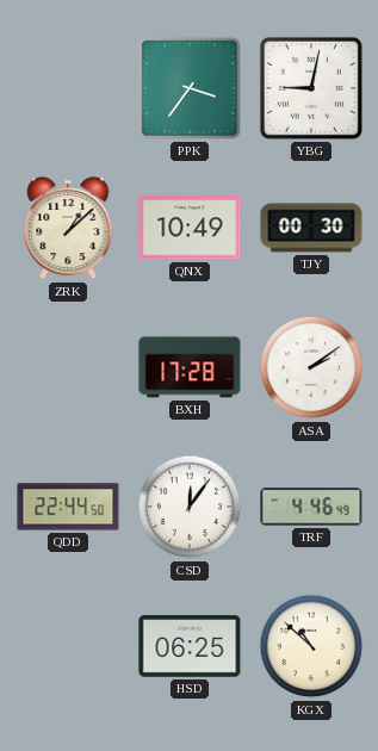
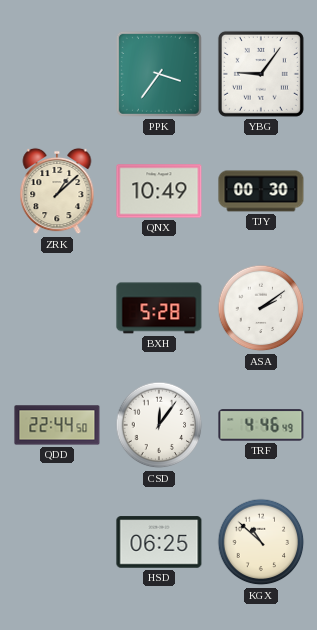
YBG: 9:02 -> 9:06 (261, 74)
BXH: 17:28 -> 5:28 (159, 308)
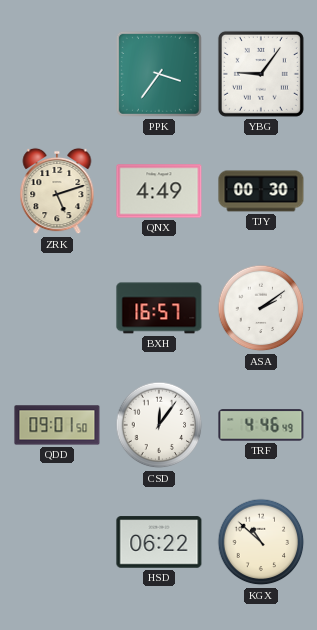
ZRK: 1:08 -> 5:12 (57, 191)
QNX: 10:49 -> 4:49 (159, 191)
BXH: 5:28 -> 16:57 (159, 308)
QDD: 22:44 -> 09:01 (57, 425)
HSD: 06:25 -> 06:22 (159, 542)
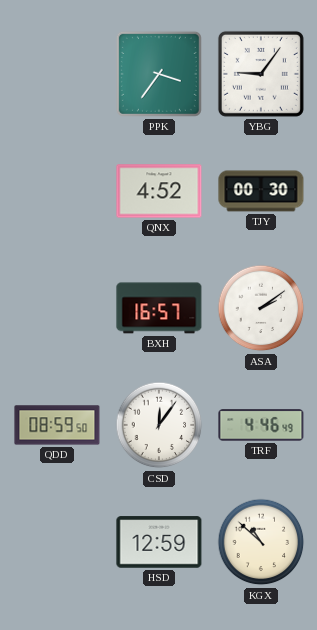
ZRK: 5:12 -> none (57, 191)
QNX: 4:49 -> 4:52 (159, 191)
QDD: 09:01 -> 08:59 (57, 425)
HSD: 06:22 -> 12:59 (159, 542)
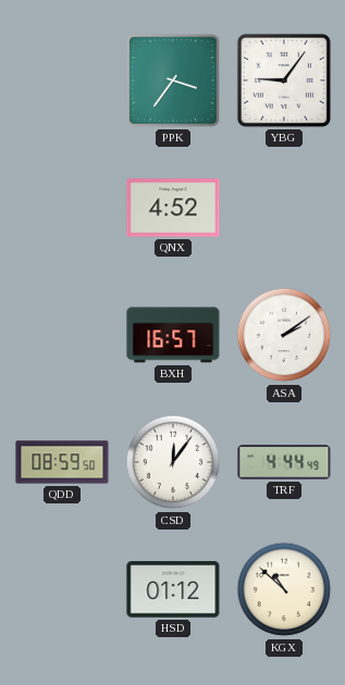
TJY: 00:30 -> none (261, 191)
TRF: 4:46 -> 4:44 (284, 462)
HSD: 12:59 -> 01:12 (173, 589)
